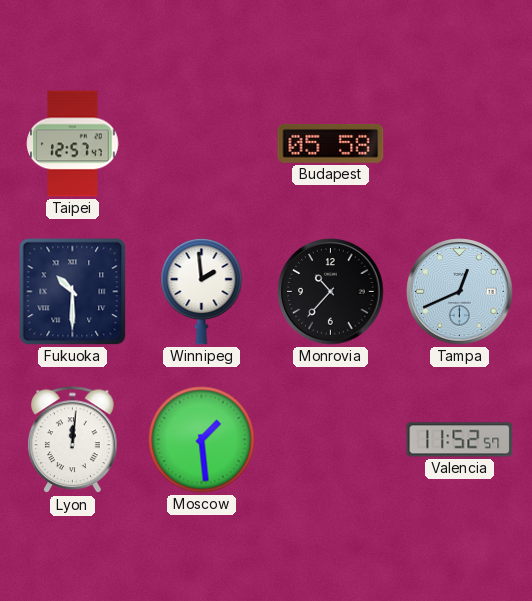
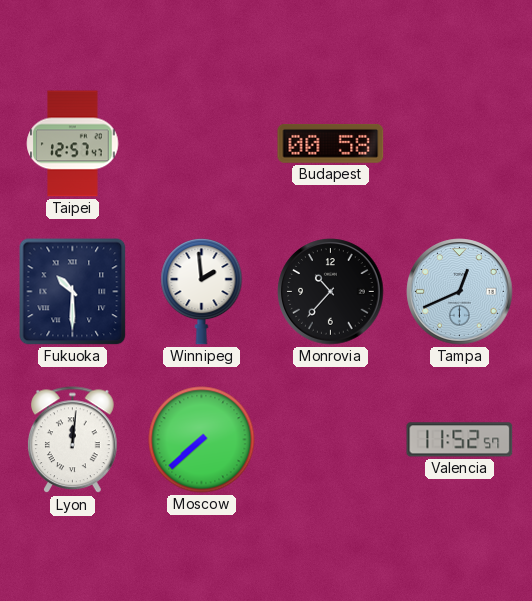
Budapest: 05:58 -> 00:58 (331, 143)
Moscow: 1:29 -> 7:38 (202, 440)
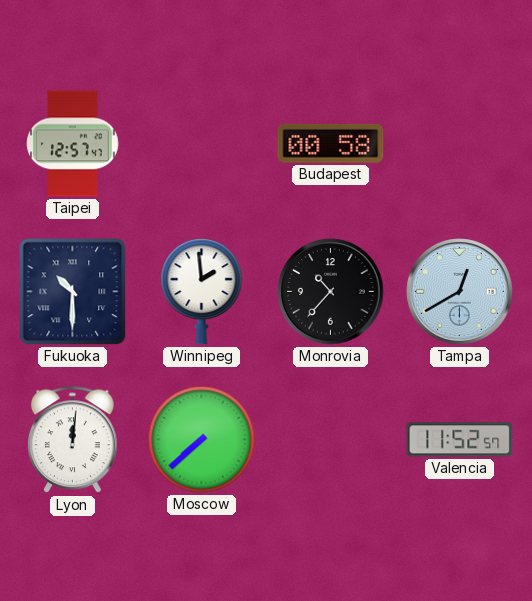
Tampa: 12:41 -> 12:40 (460, 292)
